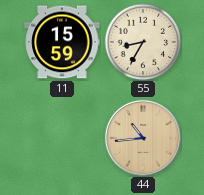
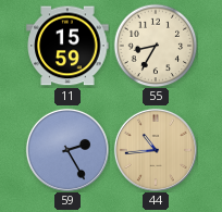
59: none -> 2:25 (67, 150)
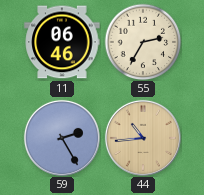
11: 15:59 -> 06:46 (62, 42)
55: 8:35 -> 2:35 (143, 42)
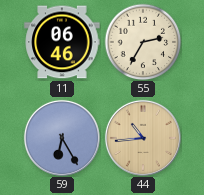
59: 2:25 -> 6:25 (62, 138)
